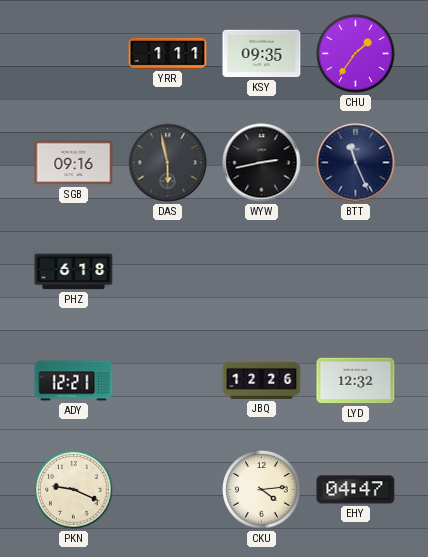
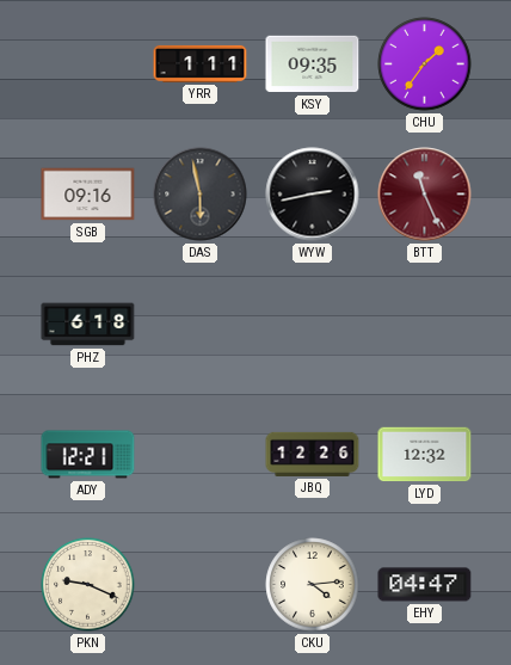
BTT dial: navy -> burgundy (425, 195)
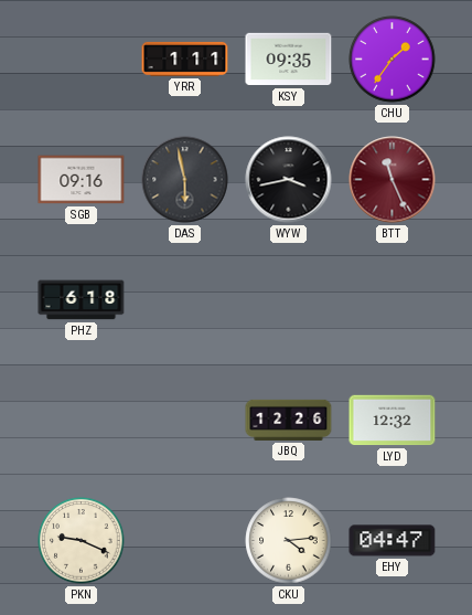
WYW: 2:43 -> 3:43 (289, 180)
ADY: 12:21 -> none (88, 455)
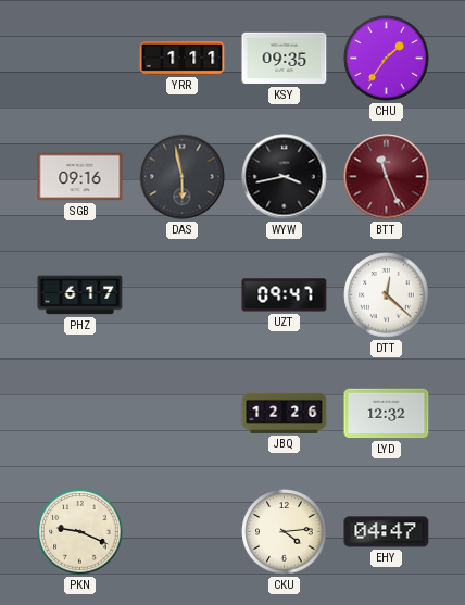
PHZ: 6:18 -> 6:17 (80, 295)
UZT: none -> 09:47 (285, 295)
DTT: none -> 12:22 (387, 295)
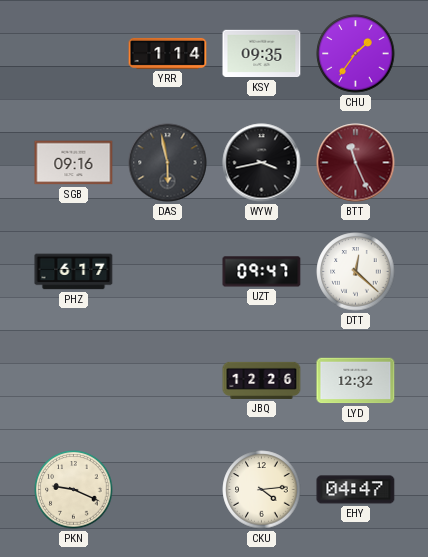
YRR: 1:11 -> 1:14 (168, 53)
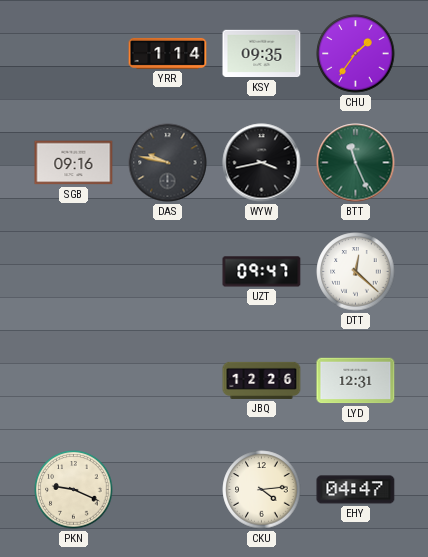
DAS: 5:58 -> 9:47 (168, 163)
BTT dial: burgundy -> green (356, 163)
PHZ: 6:17 -> none (74, 272)
LYD: 12:32 -> 12:31 (356, 381)
